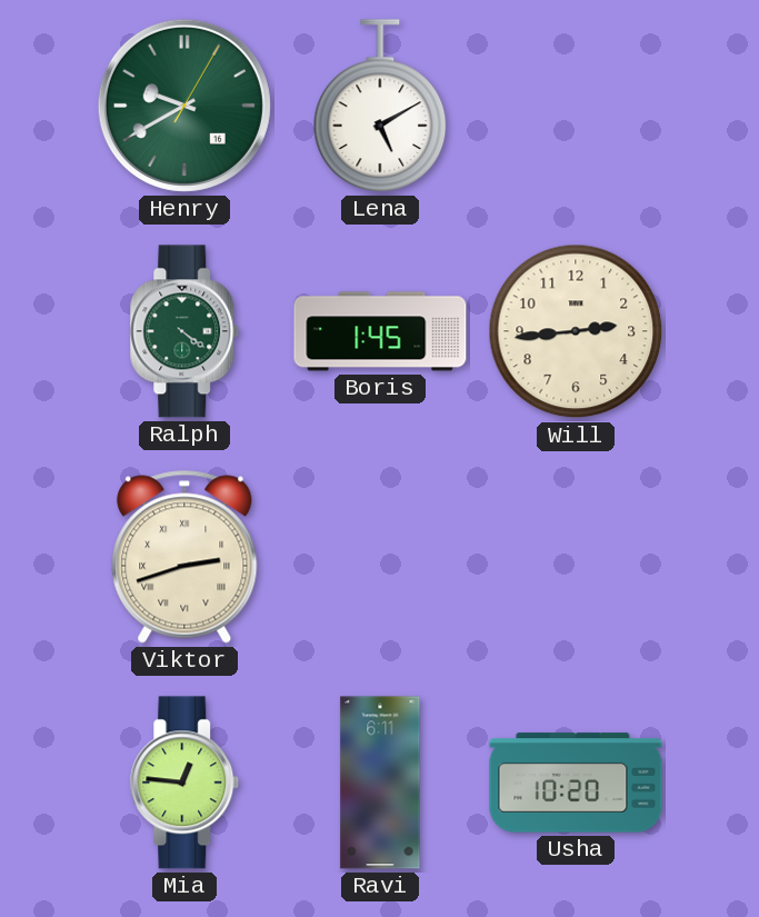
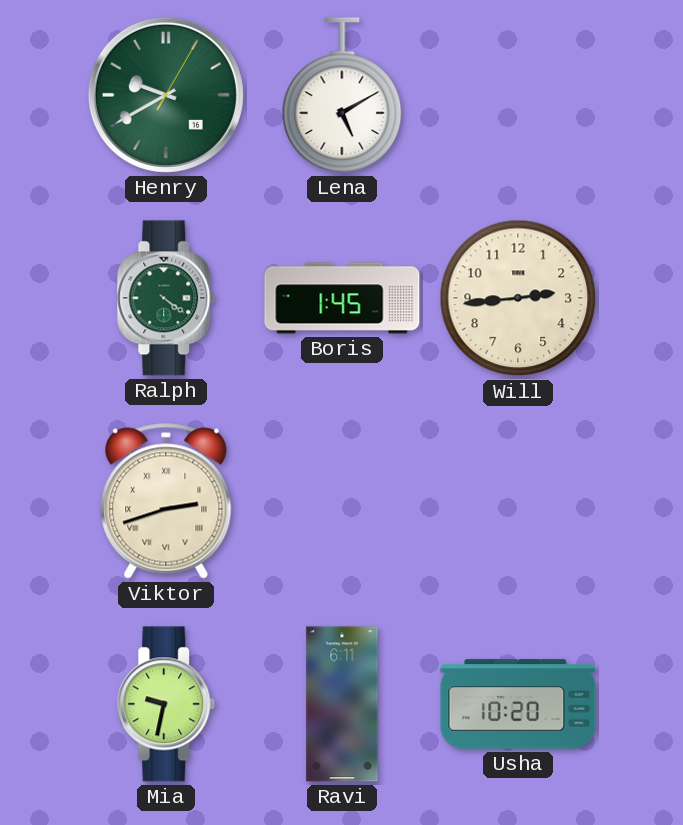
Mia: 12:46 -> 9:32 (166, 704)
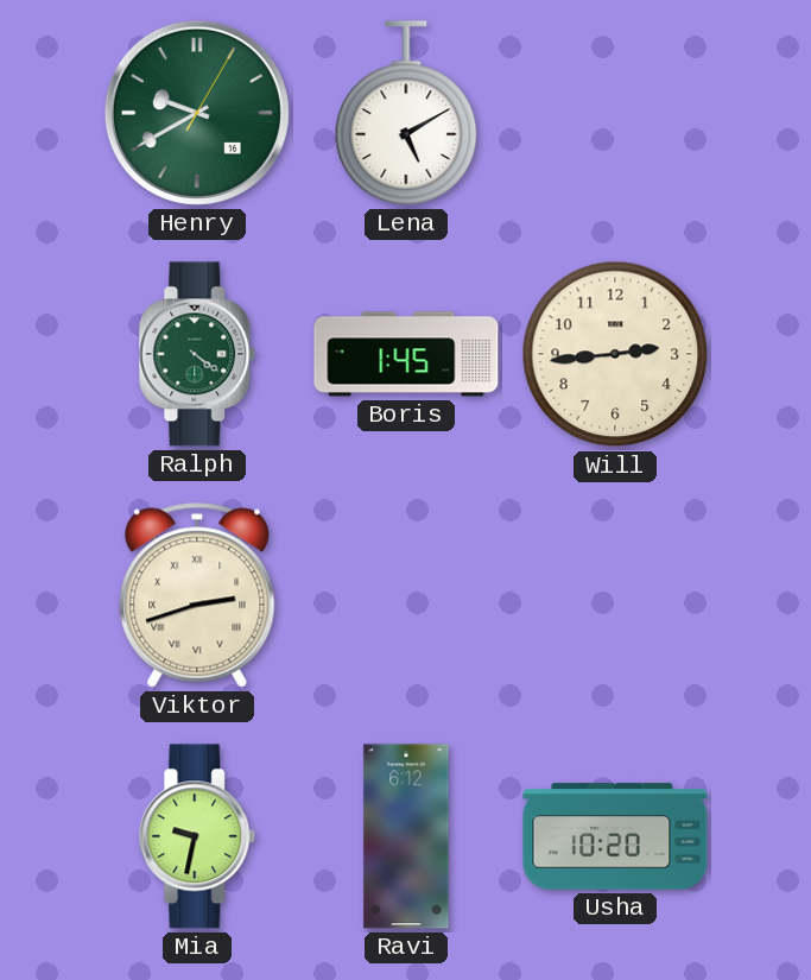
Ravi: 6:11 -> 6:12 (406, 836)
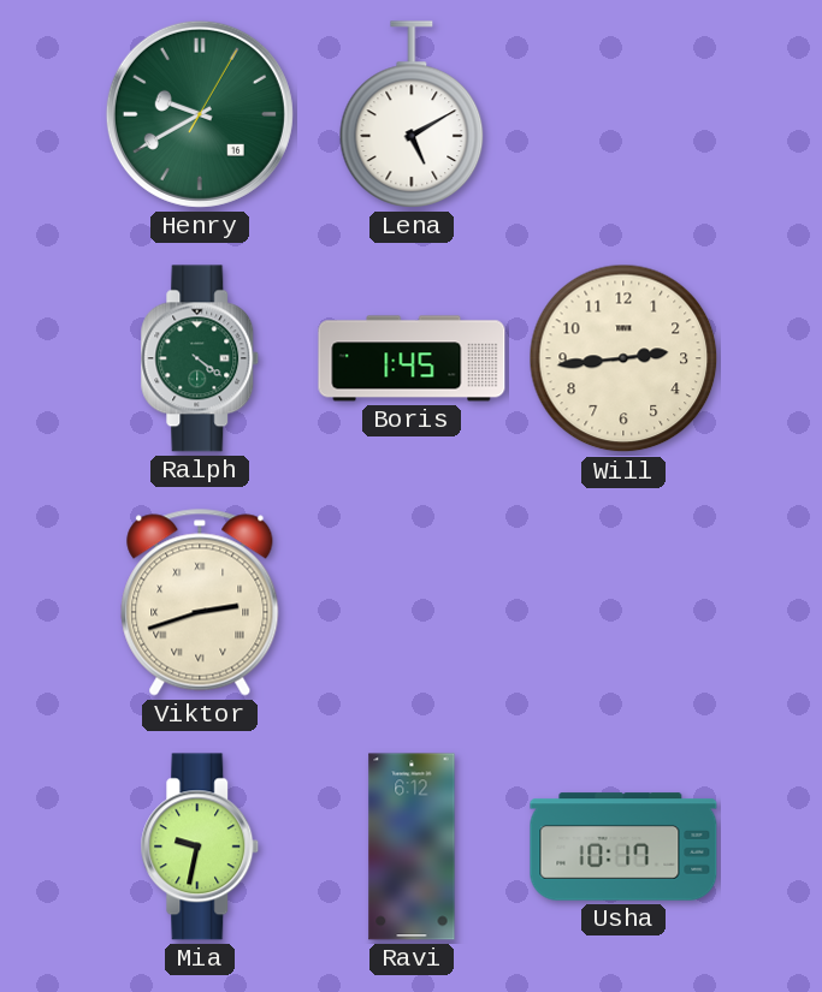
Usha: 10:20 -> 10:17 (623, 847)
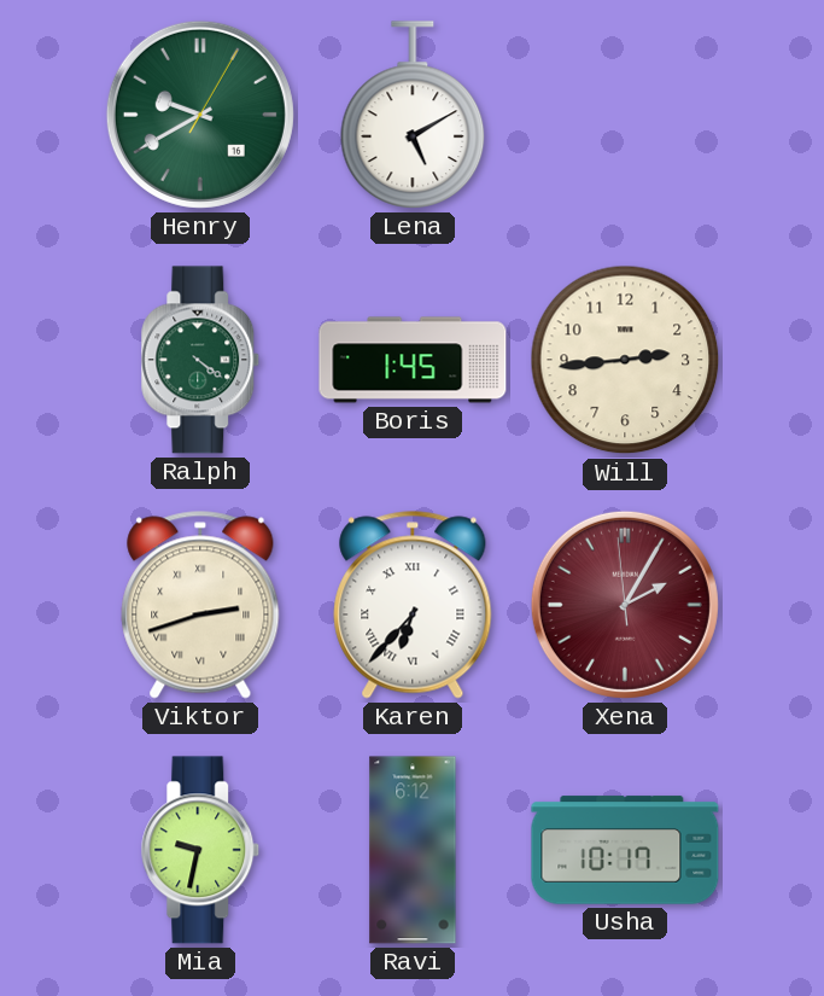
Karen: none -> 6:37 (413, 605)
Xena: none -> 2:04 (625, 605)
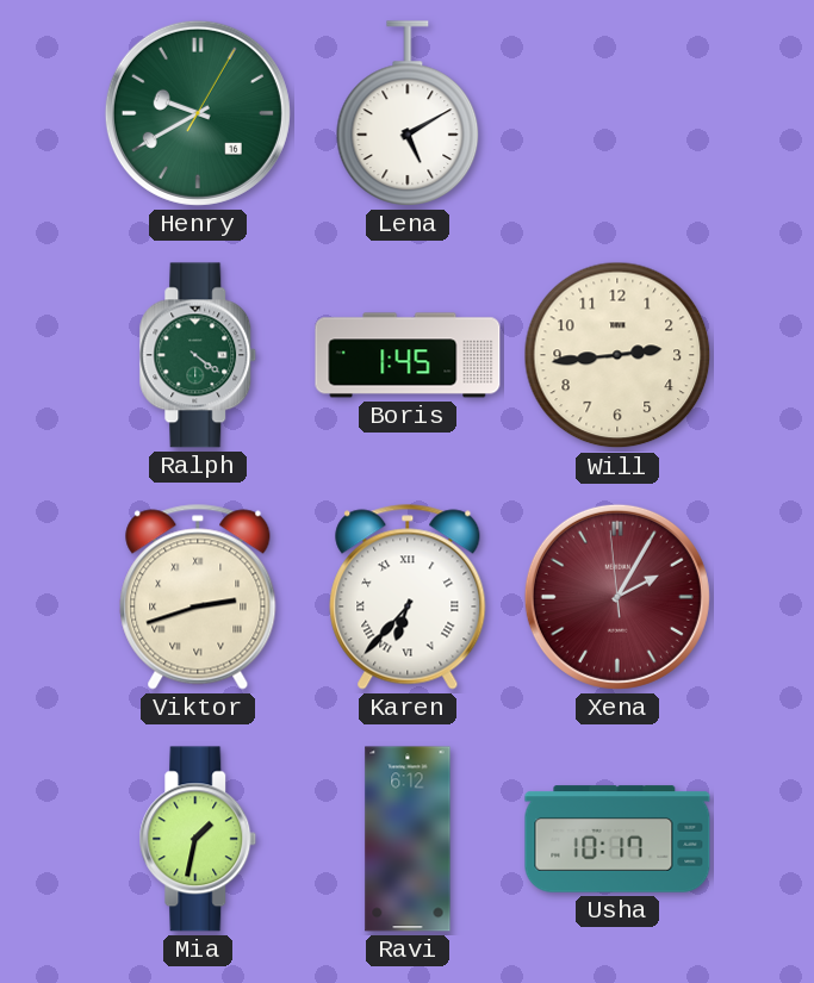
Mia: 9:32 -> 1:32 (198, 839)
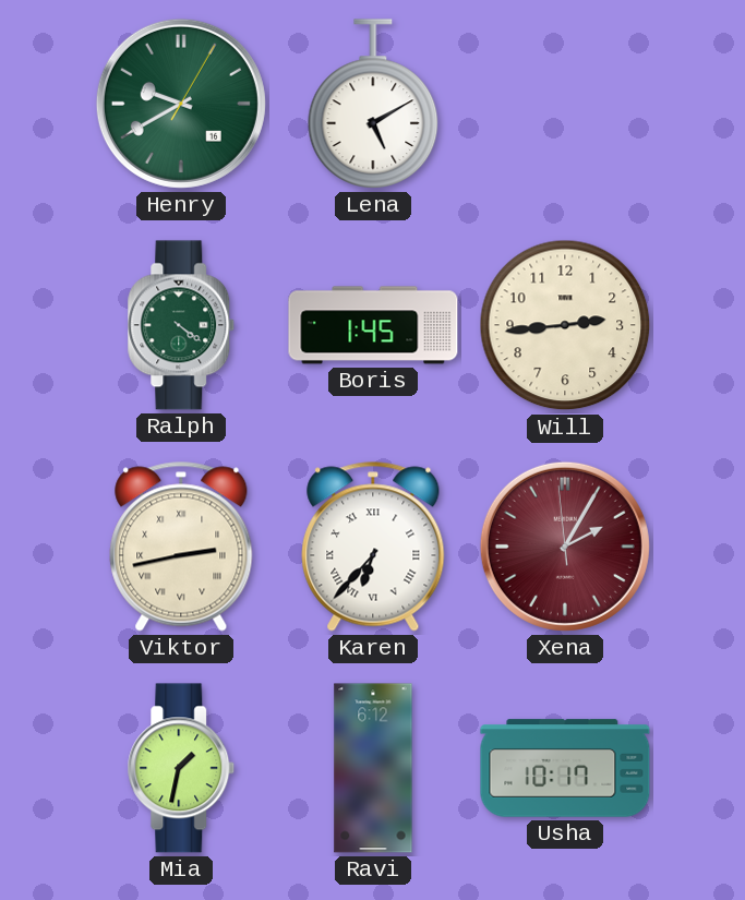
Viktor: 2:42 -> 2:43 (181, 547)
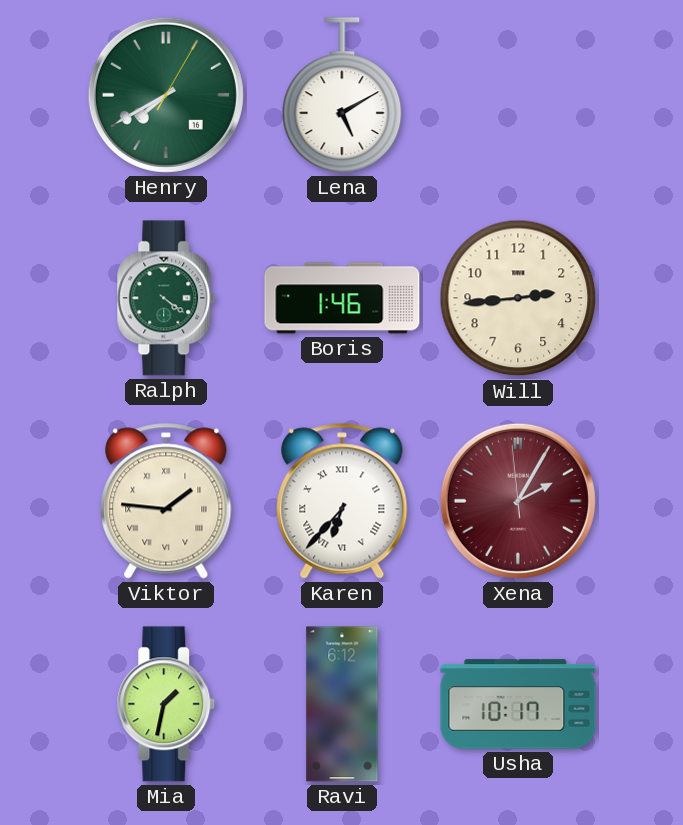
Henry: 9:40 -> 7:40 (166, 95)
Boris: 1:45 -> 1:46 (342, 298)
Viktor: 2:43 -> 1:46 (166, 501)
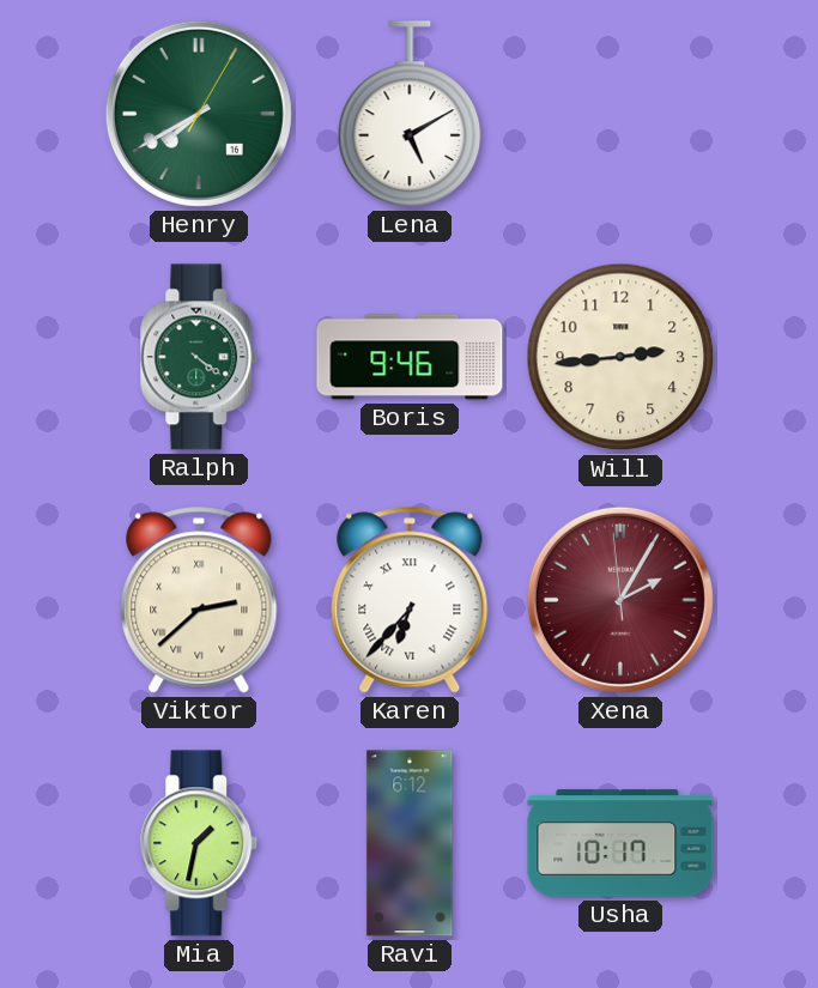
Boris: 1:46 -> 9:46 (410, 357)
Viktor: 1:46 -> 2:38 (199, 600)
